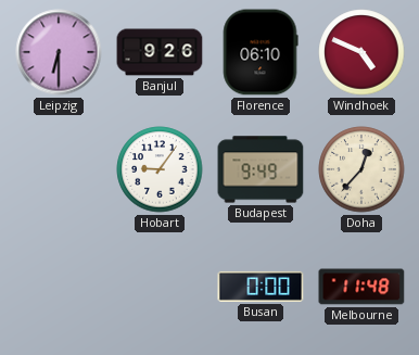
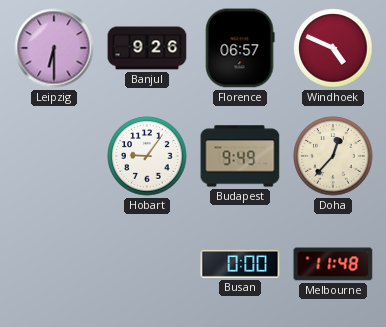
Florence: 06:10 -> 06:57 (240, 48)
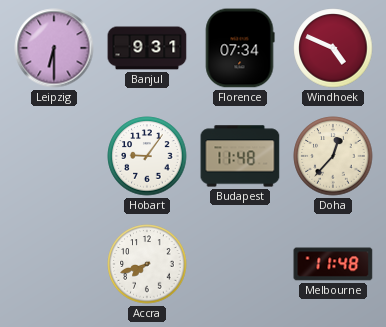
Banjul: 9:26 -> 9:31 (147, 48)
Florence: 06:57 -> 07:34 (240, 48)
Budapest: 9:49 -> 11:48 (240, 156)
Accra: none -> 7:42 (147, 264)
Busan: 0:00 -> none (240, 264)
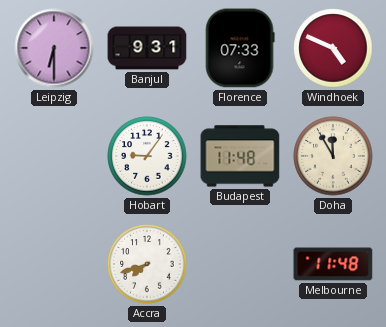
Florence: 07:34 -> 07:33 (240, 48)
Doha: 12:37 -> 11:55 (333, 156)
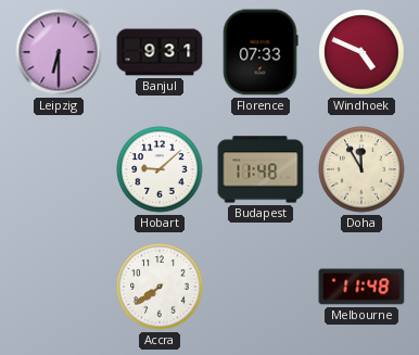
Hobart: 9:06 -> 9:08 (160, 169)
Accra: 7:42 -> 7:39 (160, 287)
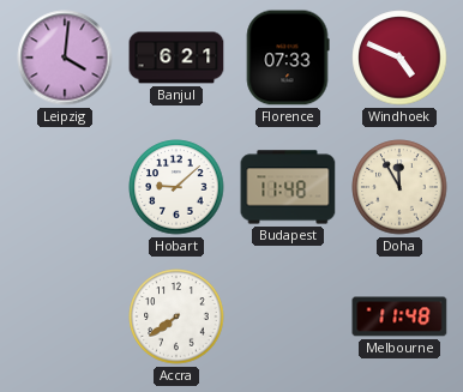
Leipzig: 6:30 -> 4:01 (65, 58)
Banjul: 9:31 -> 6:21 (176, 58)
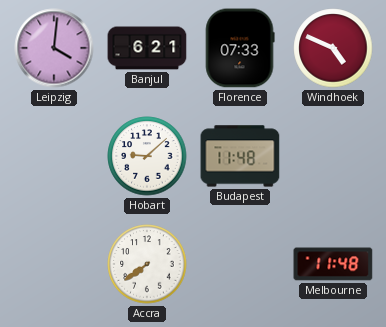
Doha: 11:55 -> none (399, 187)
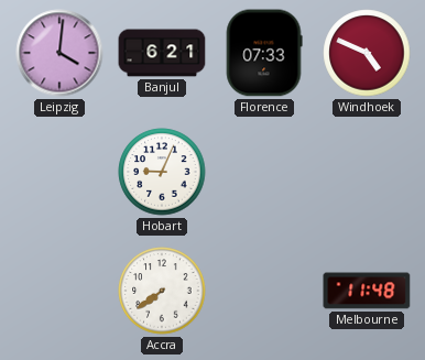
Hobart: 9:08 -> 9:04 (162, 172)
Budapest: 11:48 -> none (240, 156)
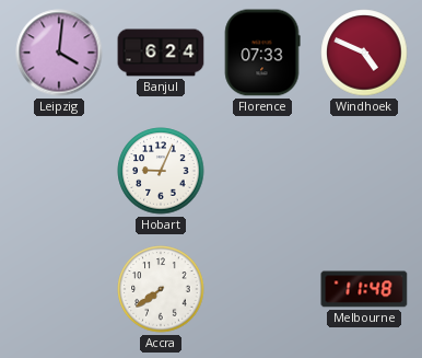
Banjul: 6:21 -> 6:24 (161, 53)
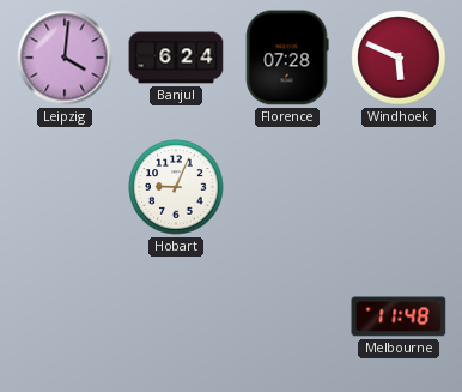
Florence: 07:33 -> 07:28 (287, 58)
Windhoek: 4:49 -> 5:49 (399, 58)
Accra: 7:39 -> none (161, 289)
